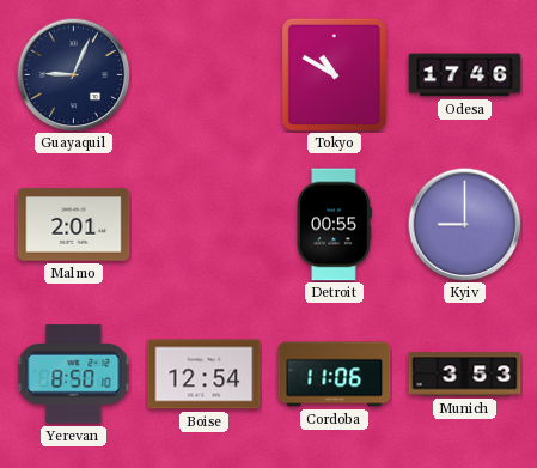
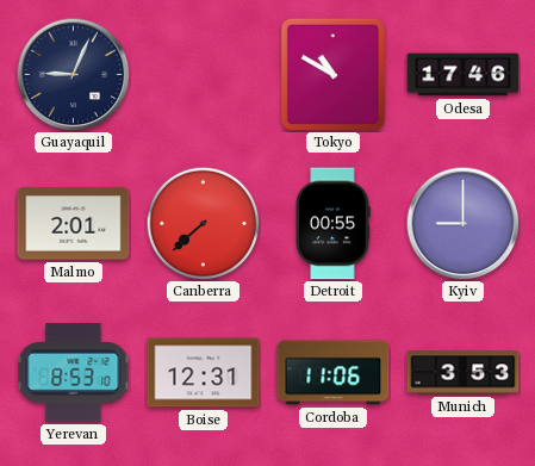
Canberra: none -> 7:38 (203, 223)
Yerevan: 8:50 -> 8:53 (74, 373)
Boise: 12:54 -> 12:31 (204, 373)
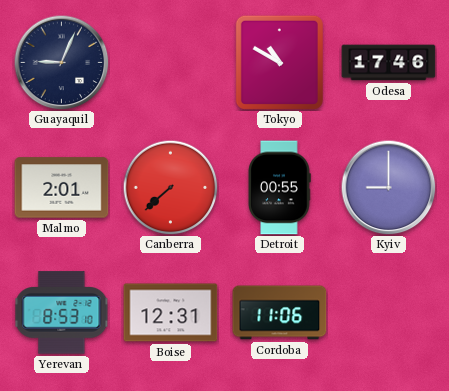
Munich: 3:53 -> none (464, 373)
